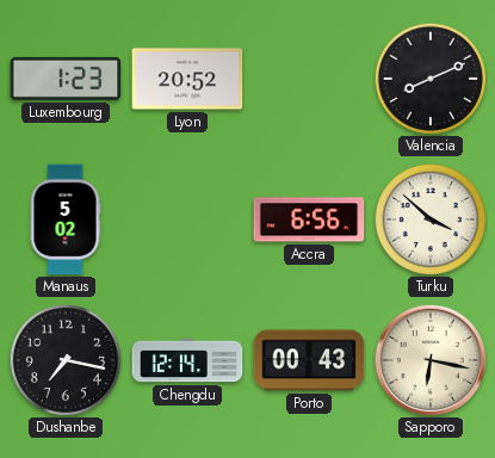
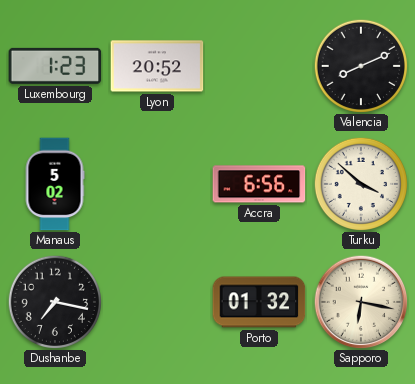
Chengdu: 12:14 -> none (187, 360)
Porto: 00:43 -> 01:32 (259, 302)
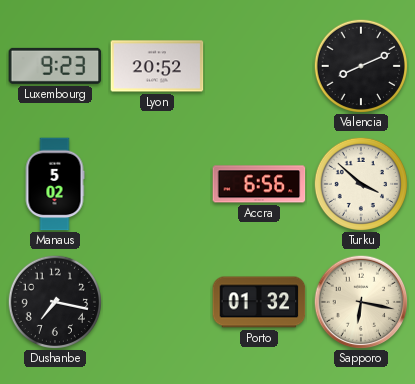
Luxembourg: 1:23 -> 9:23 (55, 66)
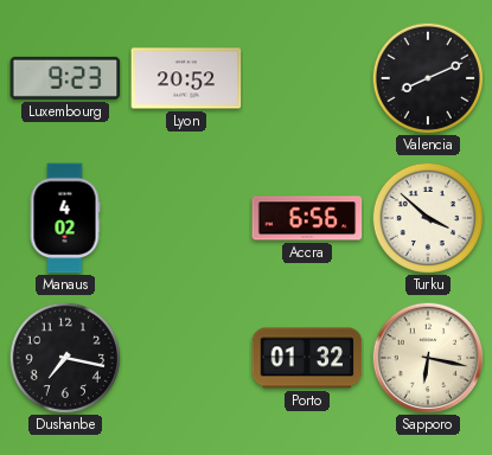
Manaus: 5:02 -> 4:02 (65, 218)
